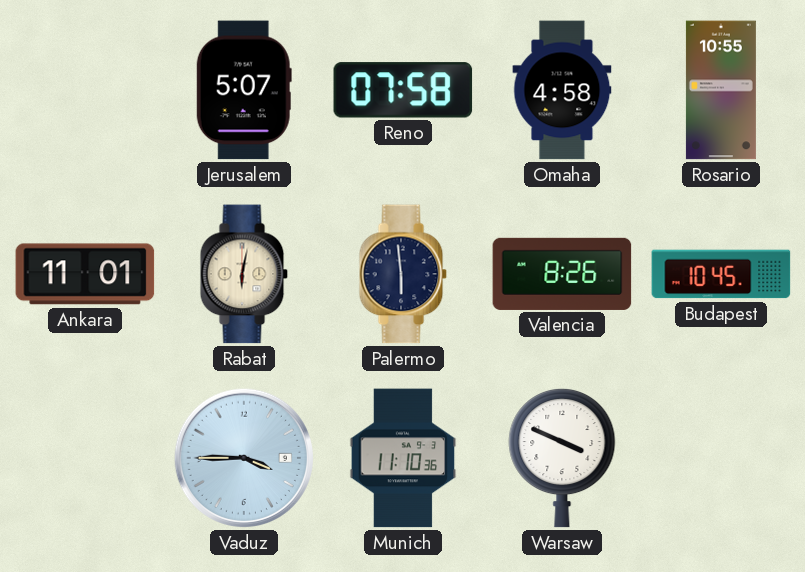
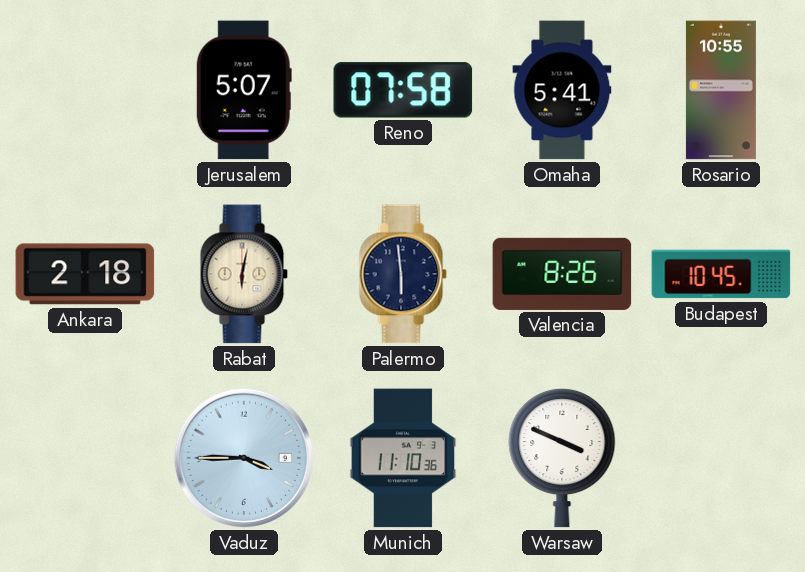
Omaha: 4:58 -> 5:41 (562, 90)
Ankara: 11:01 -> 2:18 (85, 274)
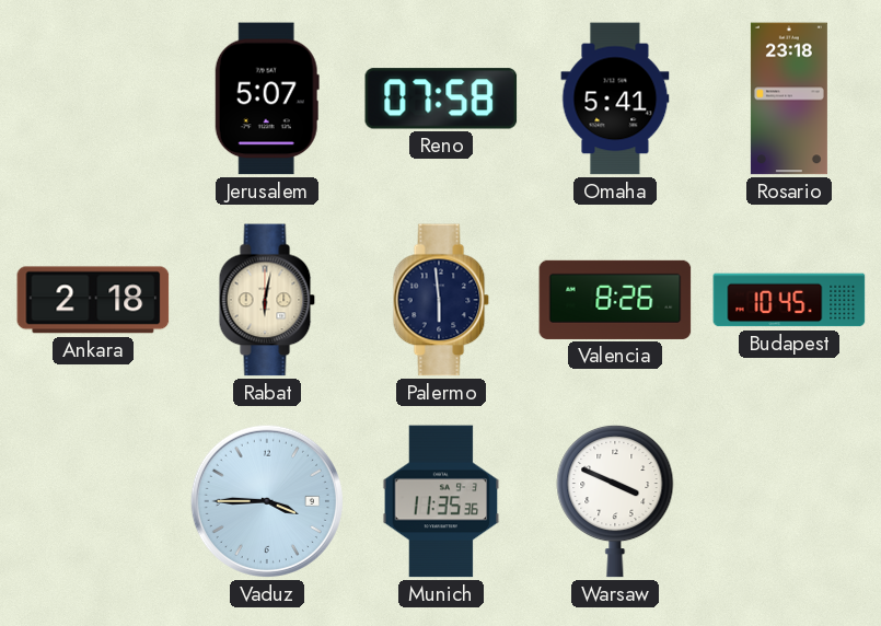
Rosario: 10:55 -> 23:18 (789, 98)
Munich: 11:10 -> 11:35 (441, 501)
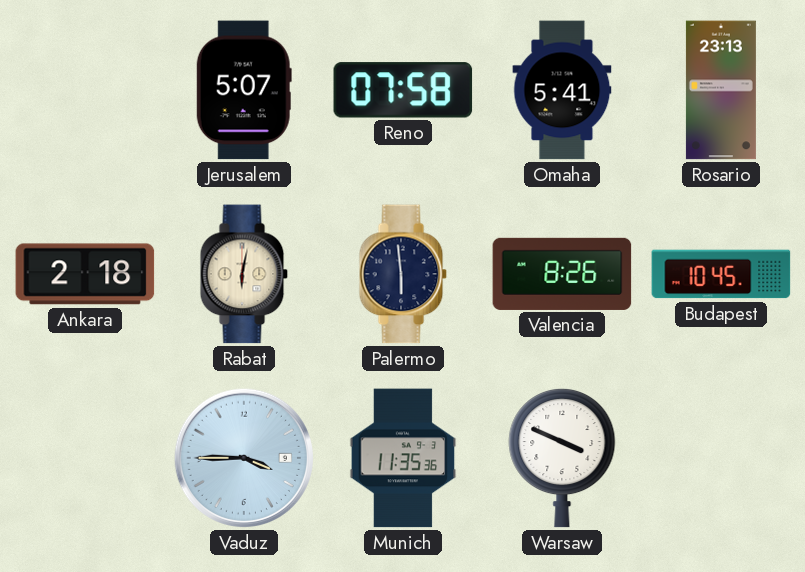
Rosario: 23:18 -> 23:13 (721, 90)
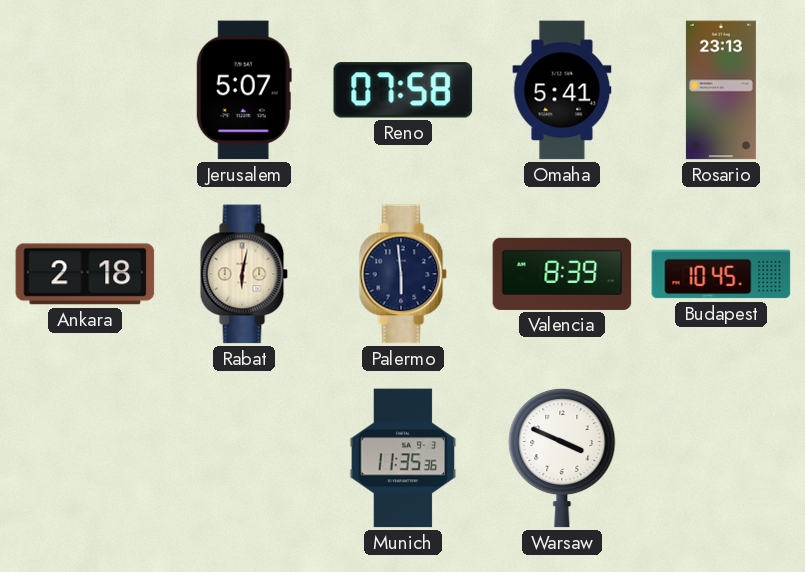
Valencia: 8:26 -> 8:39 (562, 274)
Vaduz: 3:45 -> none (244, 458)
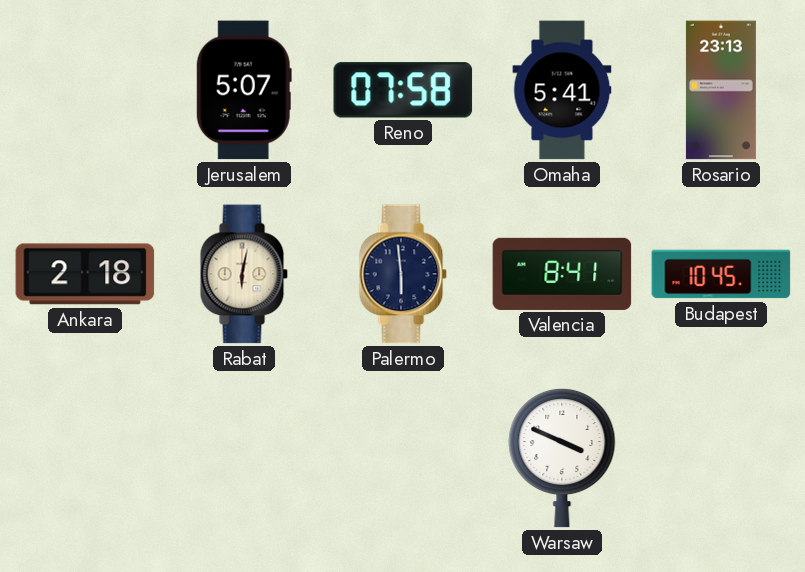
Valencia: 8:39 -> 8:41 (562, 274)
Munich: 11:35 -> none (403, 458)
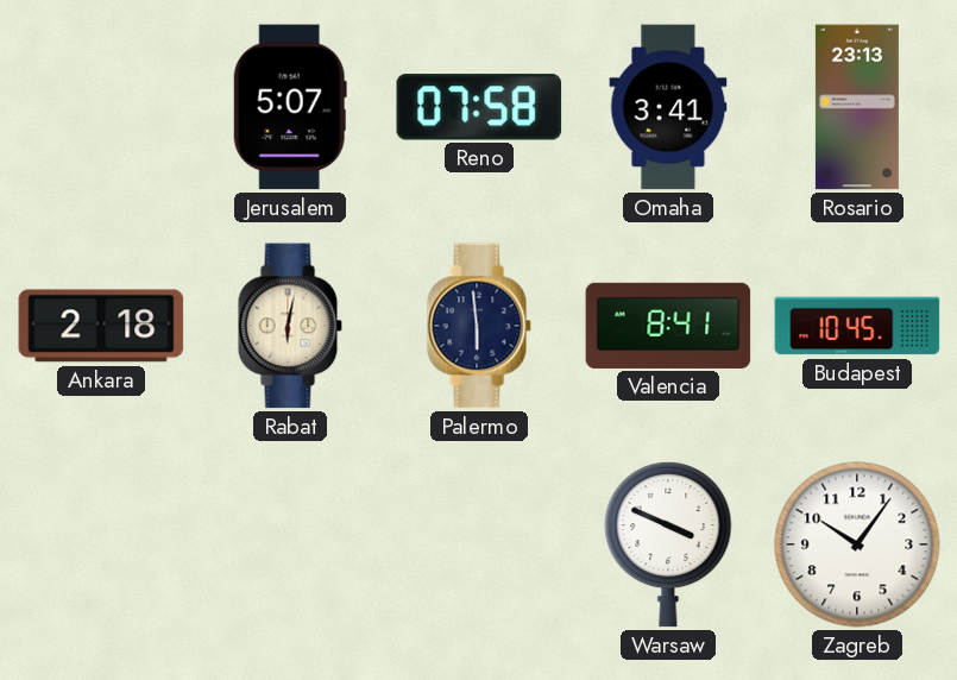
Omaha: 5:41 -> 3:41 (668, 107)
Zagreb: none -> 10:06 (857, 544)
